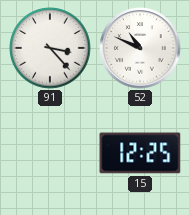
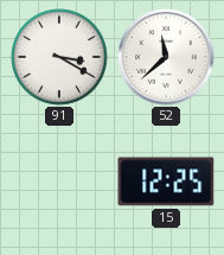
91: 3:23 -> 3:20 (59, 57)
52: 10:49 -> 11:38 (166, 57)
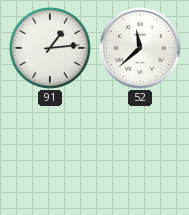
91: 3:20 -> 1:14 (50, 48)
15: 12:25 -> none (166, 181)
